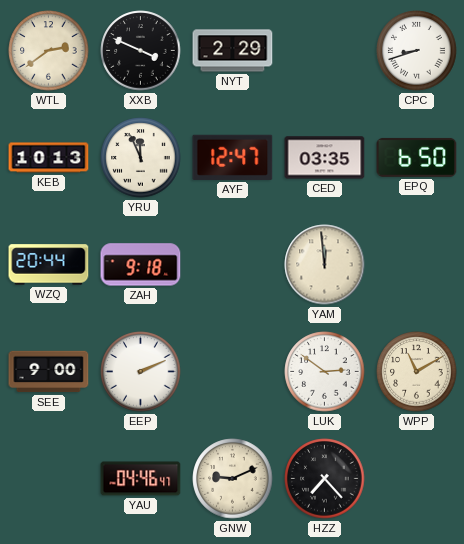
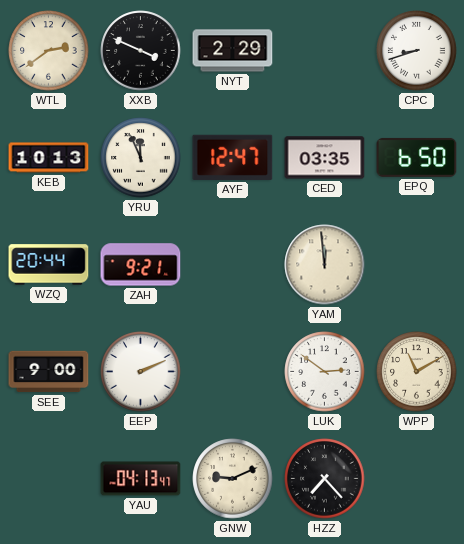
ZAH: 9:18 -> 9:21 (141, 265)
YAU: 04:46 -> 04:13 (141, 479)
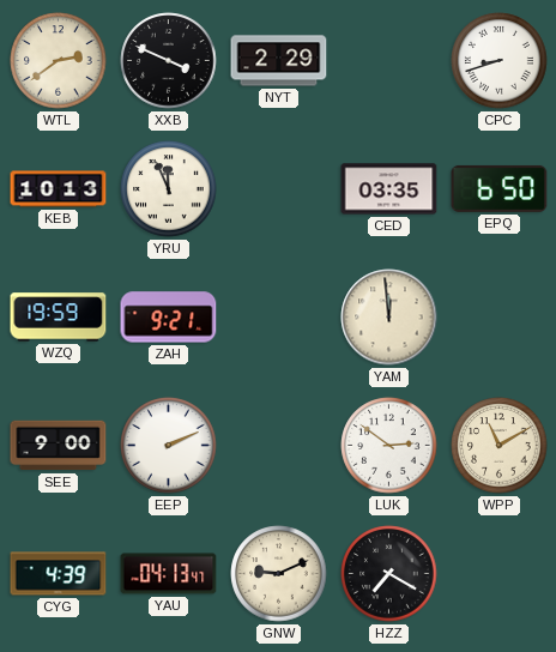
AYF: 12:47 -> none (233, 157)
WZQ: 20:44 -> 19:59 (59, 318)
CYG: none -> 4:39 (59, 574)
HZZ: 7:23 -> 7:20 (389, 574)
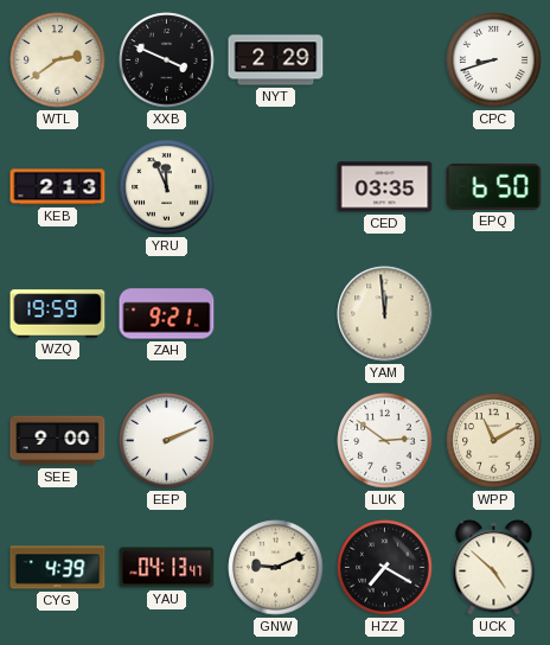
KEB: 10:13 -> 2:13 (58, 187)
UCK: none -> 4:52 (494, 568)
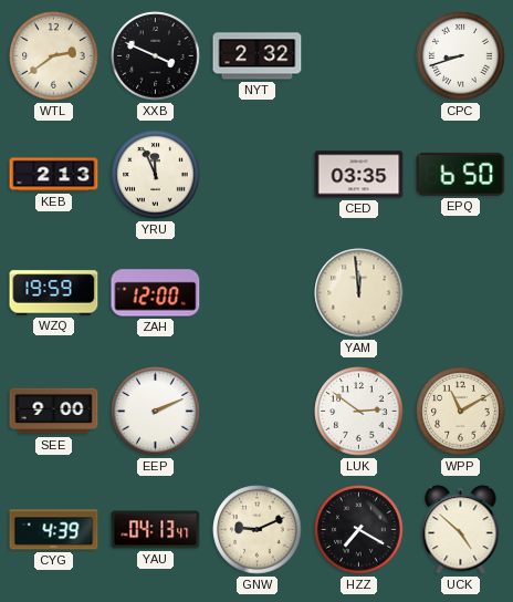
NYT: 2:29 -> 2:32 (258, 56)
ZAH: 9:21 -> 12:00 (156, 293)
